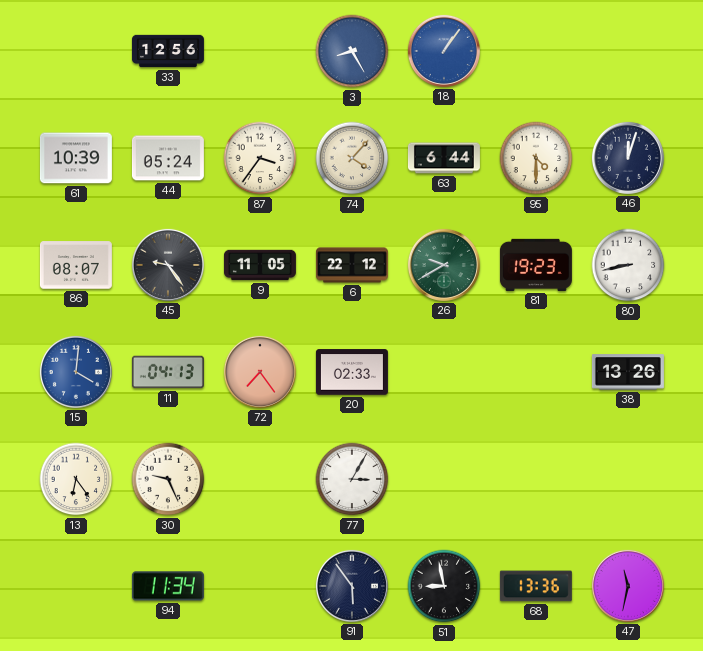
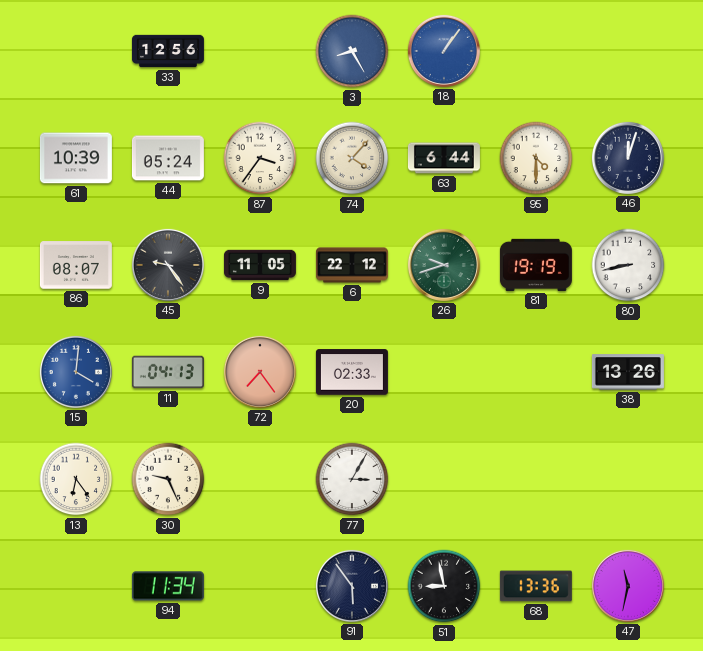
26: 9:40 -> 9:42 (444, 265)
81: 19:23 -> 19:19 (536, 265)
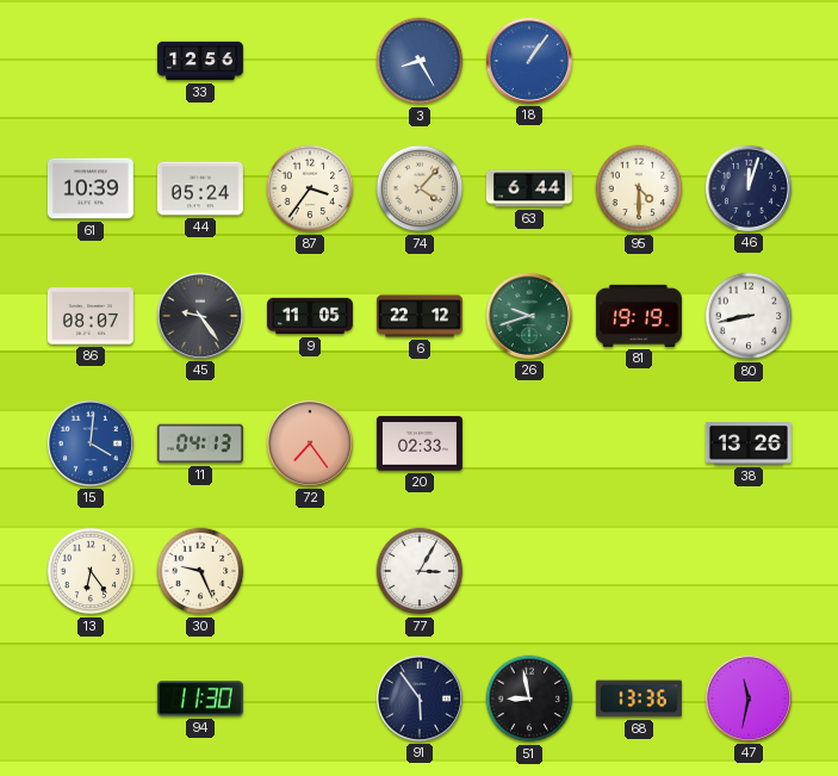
94: 11:34 -> 11:30 (200, 699)
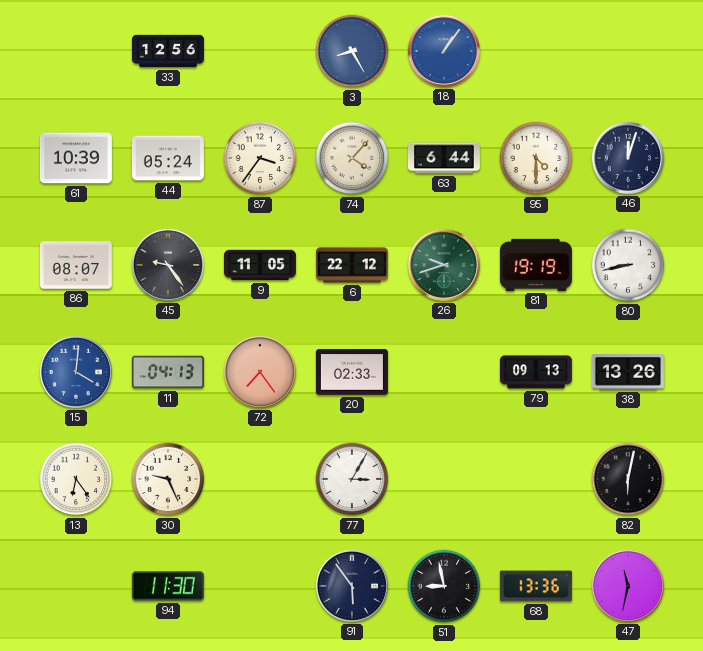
79: none -> 09:13 (536, 372)
82: none -> 6:02 (628, 479)
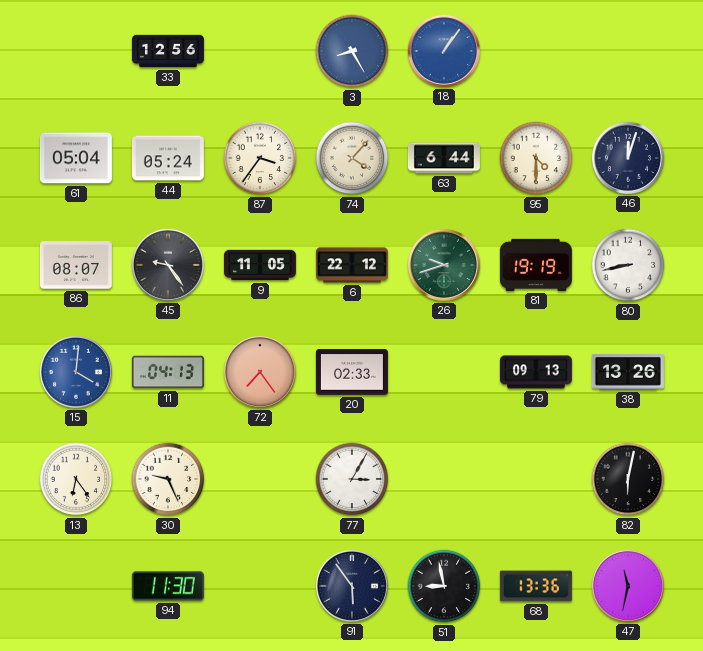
61: 10:39 -> 05:04 (76, 158)
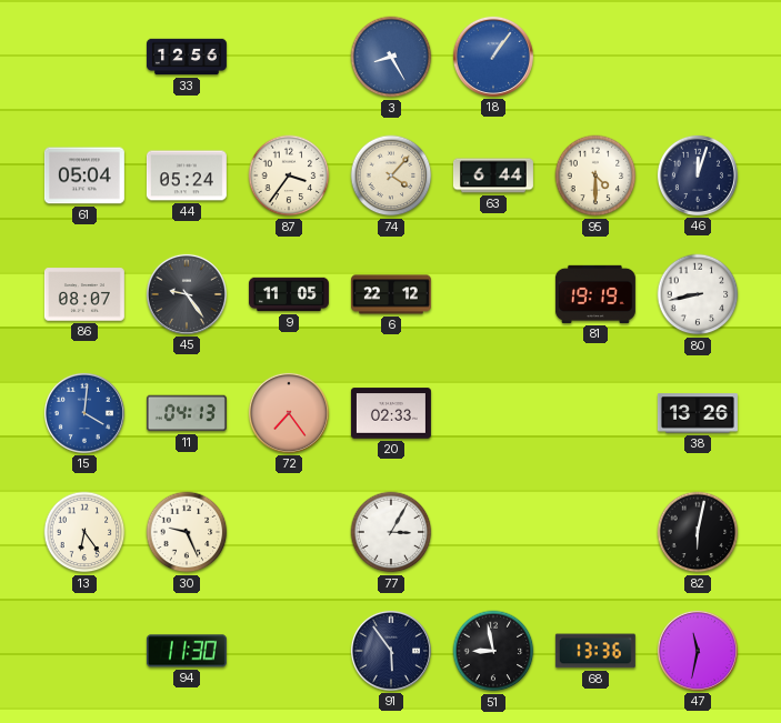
26: 9:42 -> none (444, 265)
79: 09:13 -> none (536, 372)
